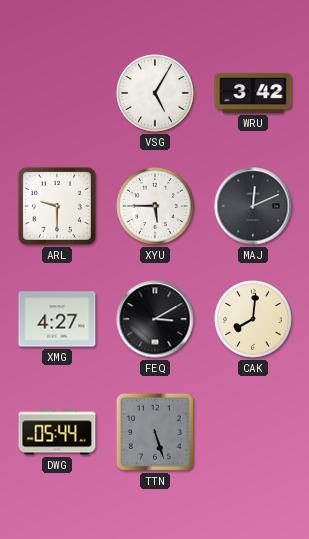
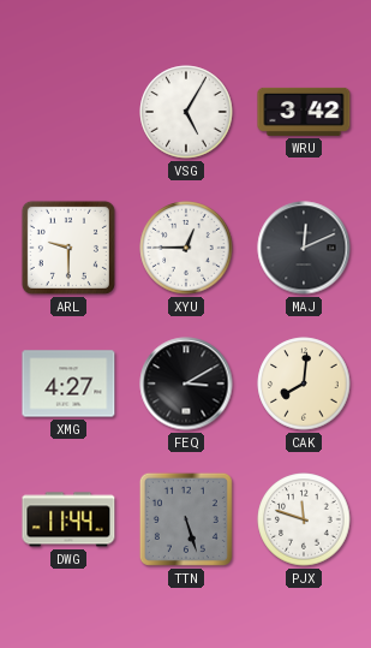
XYU: 5:45 -> 12:45 (186, 248)
DWG: 05:44 -> 11:44 (68, 519)
PJX: none -> 11:48 (304, 519)
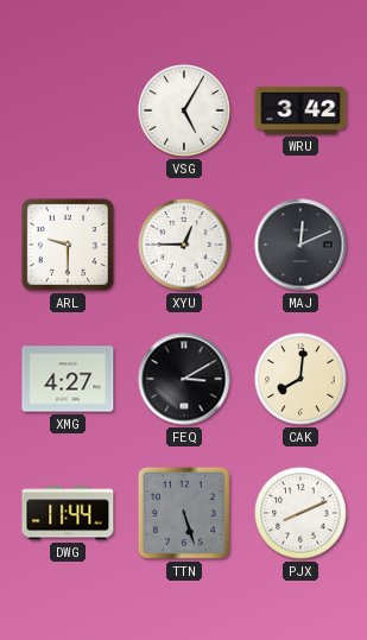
PJX: 11:48 -> 8:11 (300, 513)
